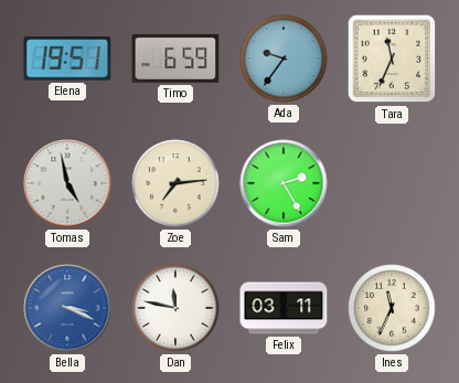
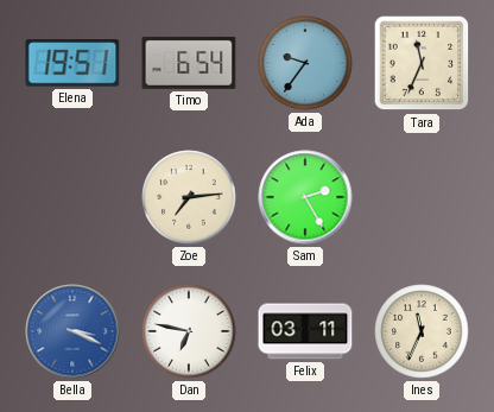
Timo: 6:59 -> 6:54 (189, 63)
Tomas: 4:58 -> none (67, 183)
Dan: 11:47 -> 6:47 (189, 331)
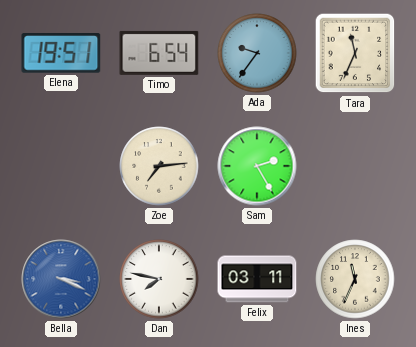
Dan: 6:47 -> 7:47 (159, 279)
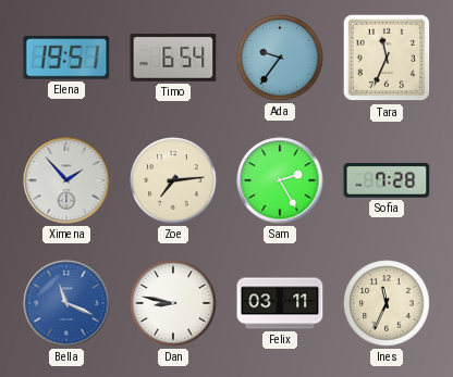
Ximena: none -> 1:53 (66, 180)
Sofia: none -> 7:28 (387, 181)
Bella: 3:19 -> 11:19 (66, 303)
Dan: 7:47 -> 8:47 (173, 303)
